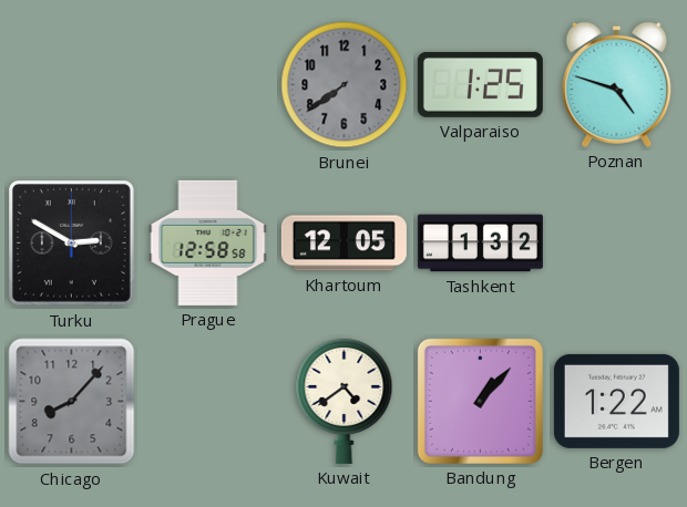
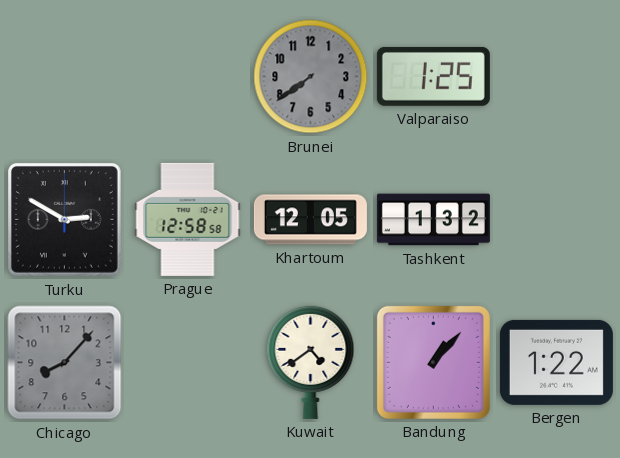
Poznan: 4:48 -> none (617, 84)
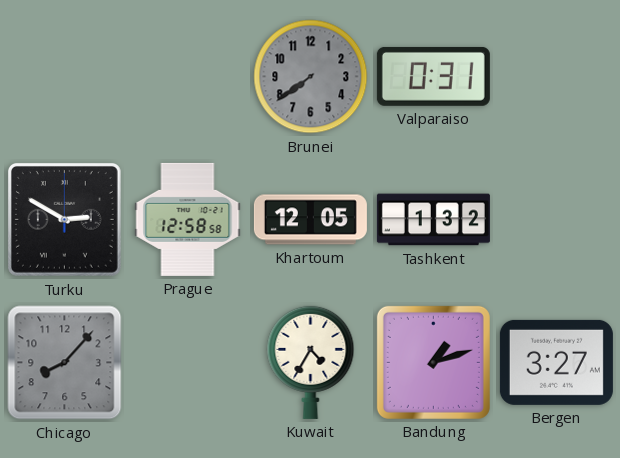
Valparaiso: 1:25 -> 0:31 (433, 76)
Kuwait: 4:39 -> 4:35 (311, 362)
Bandung: 1:07 -> 1:12 (433, 362)
Bergen: 1:22 -> 3:27 (556, 362)
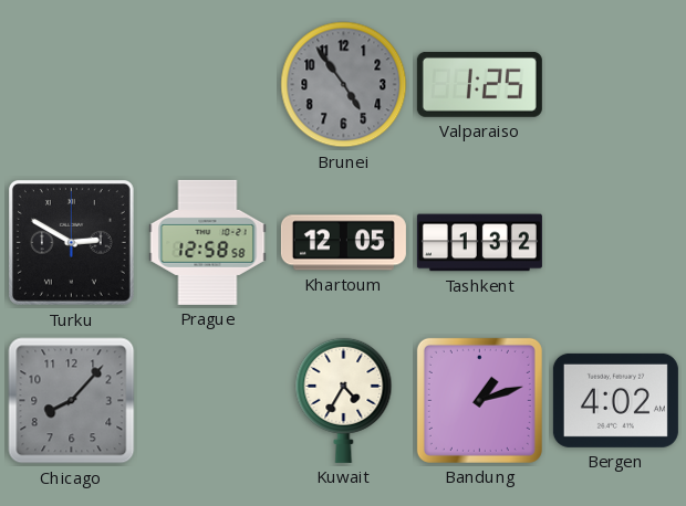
Brunei: 7:39 -> 4:54 (344, 85)
Valparaiso: 0:31 -> 1:25 (479, 84)
Bergen: 3:27 -> 4:02 (615, 400)
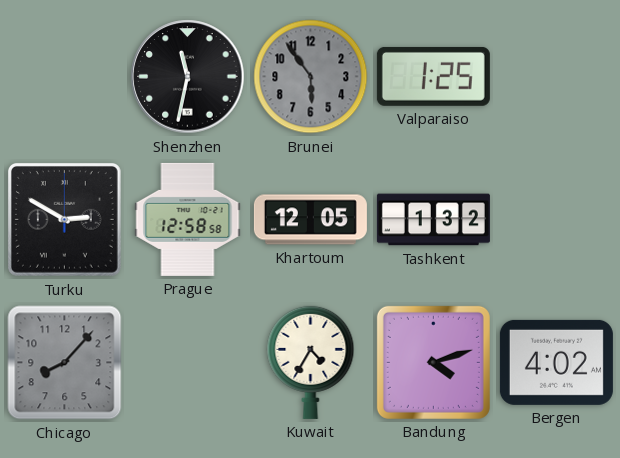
Shenzhen: none -> 11:32 (188, 77)
Brunei: 4:54 -> 5:54 (311, 77)
Bandung: 1:12 -> 4:12 (433, 362)
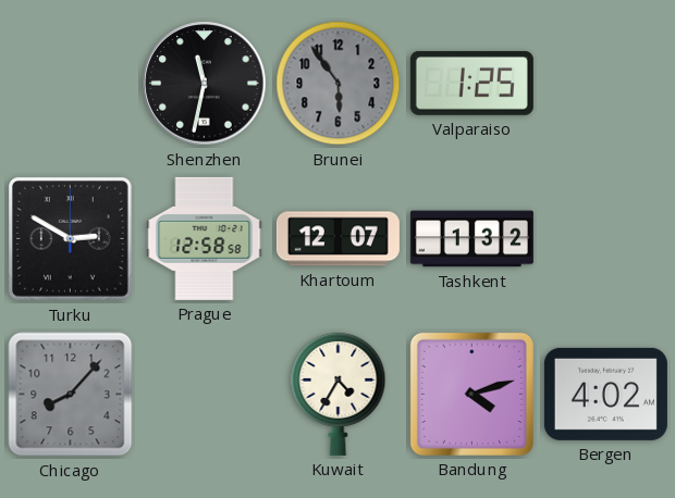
Khartoum: 12:05 -> 12:07 (337, 239)
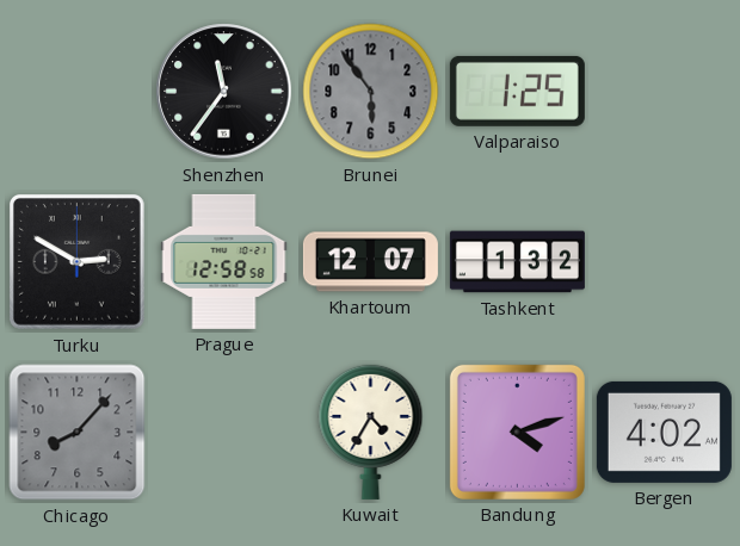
Shenzhen: 11:32 -> 11:36 (224, 92)
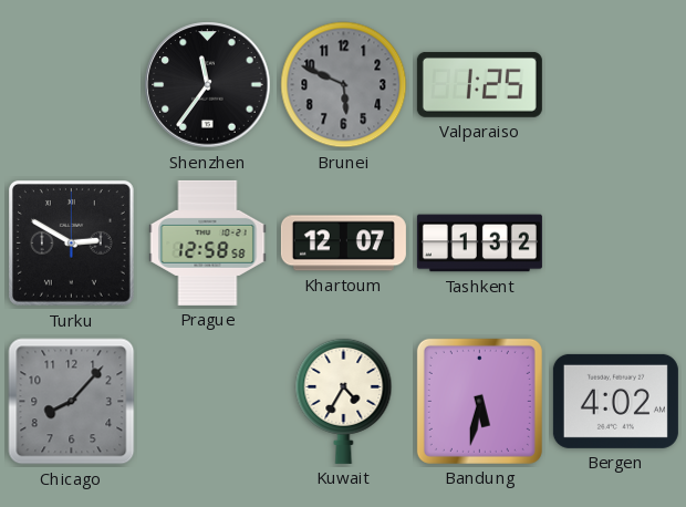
Brunei: 5:54 -> 5:49 (344, 85)
Bandung: 4:12 -> 5:32 (479, 401)
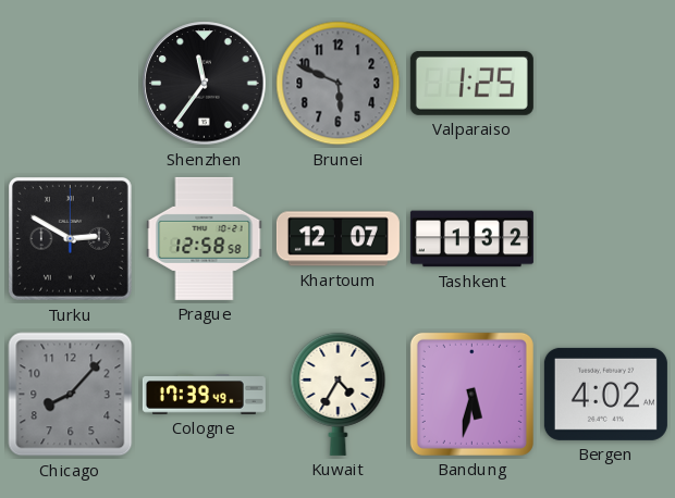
Cologne: none -> 17:39 (204, 395)
